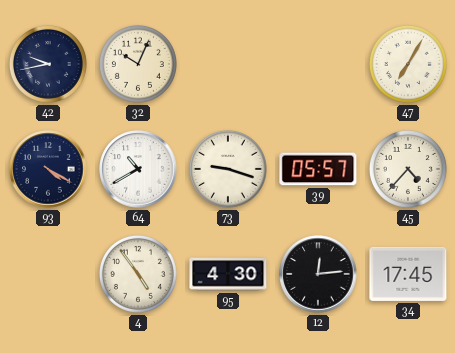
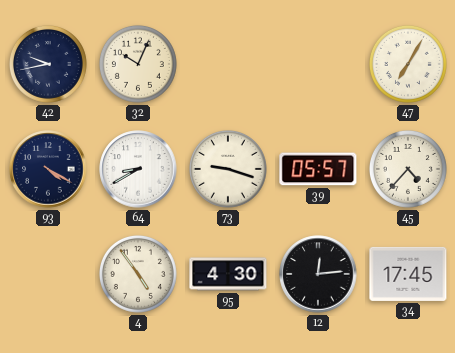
64: 10:40 -> 8:40 (138, 169)
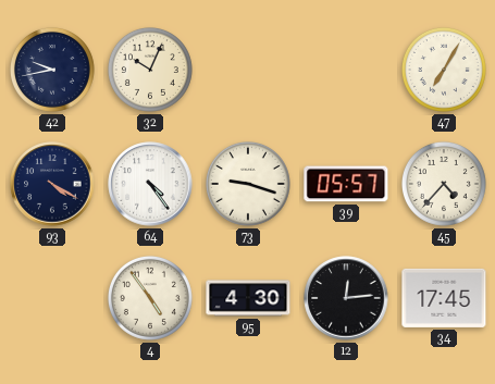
64: 8:40 -> 4:24 (150, 184)
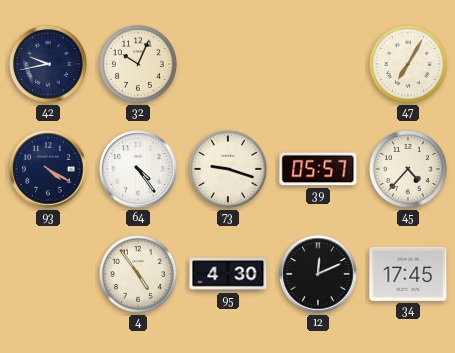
12: 12:14 -> 12:11 (318, 274)
